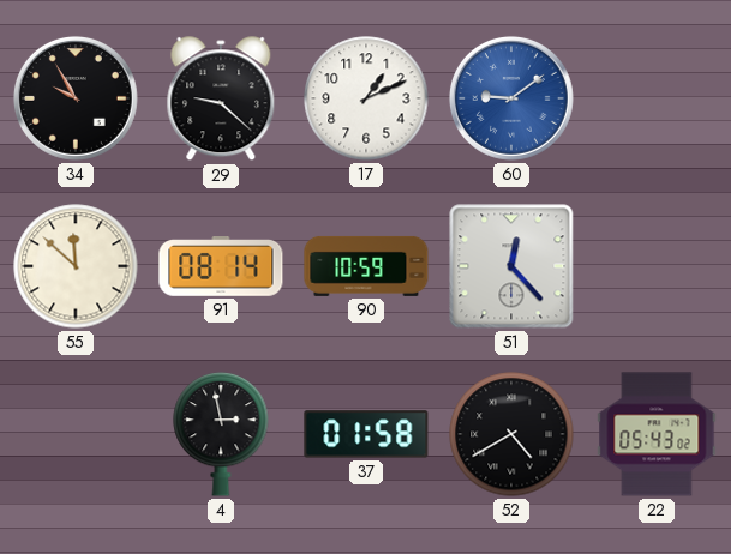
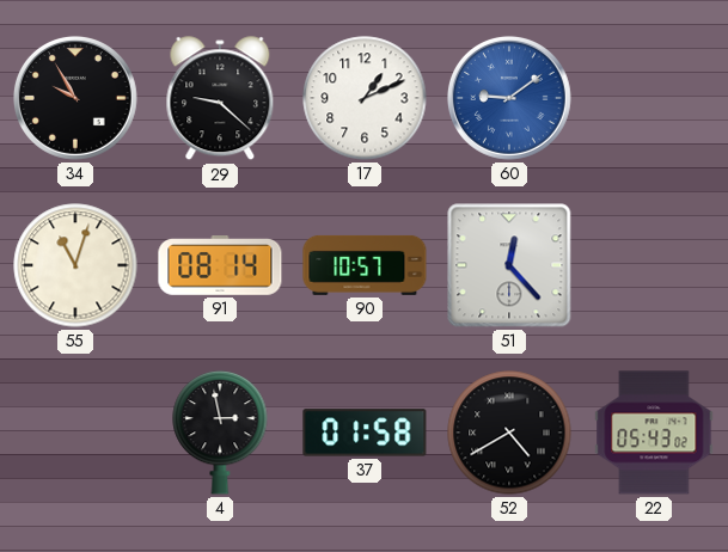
55: 11:52 -> 11:03 (75, 265)
90: 10:59 -> 10:57 (365, 265)
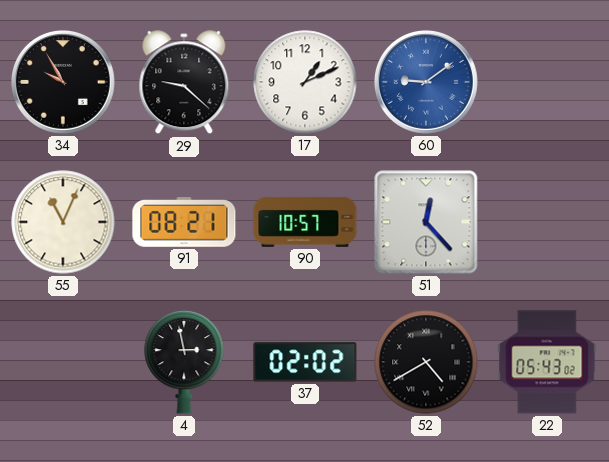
55: 11:03 -> 11:04 (63, 222)
91: 08:14 -> 08:21 (184, 223)
37: 01:58 -> 02:02 (305, 362)
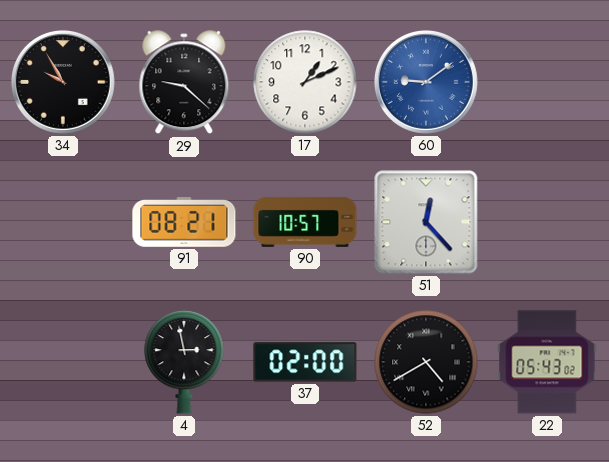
55: 11:04 -> none (63, 222)
37: 02:02 -> 02:00 (305, 362)
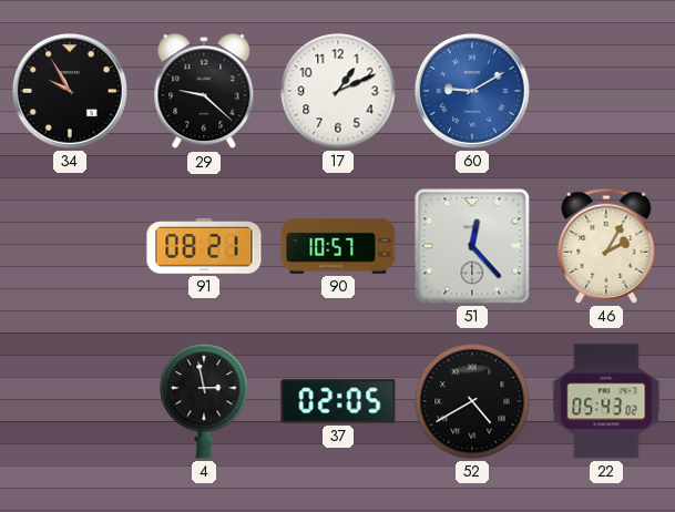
60: 9:09 -> 9:10 (472, 91)
46: none -> 2:05 (606, 246)
37: 02:00 -> 02:05 (338, 401)
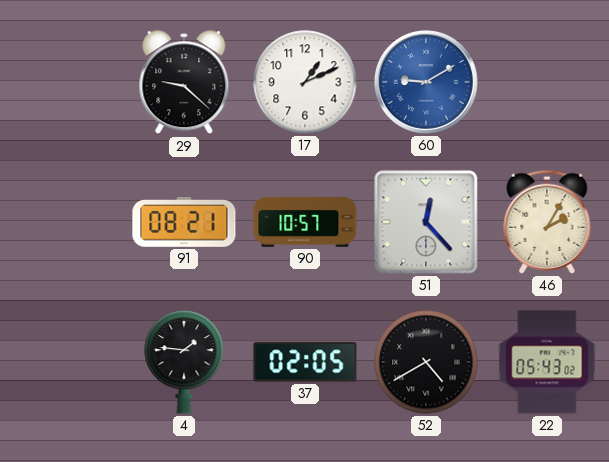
34: 9:55 -> none (70, 91)
4: 2:58 -> 1:46 (184, 362)
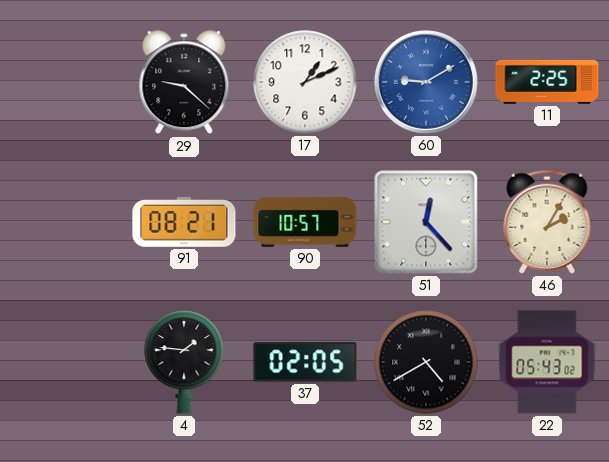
11: none -> 2:25 (547, 82)
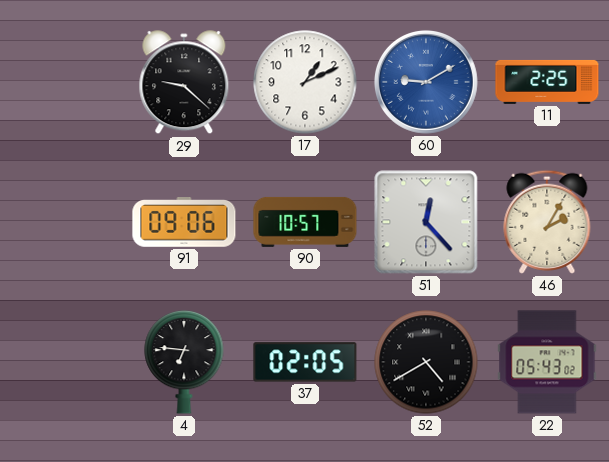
91: 08:21 -> 09:06 (184, 223)
4: 1:46 -> 6:46 (184, 362)
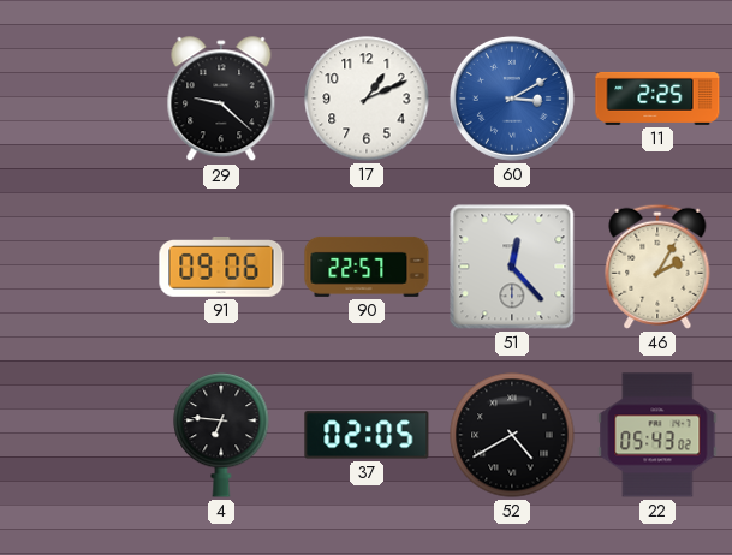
60: 9:10 -> 3:10 (512, 99)
90: 10:57 -> 22:57 (367, 267)
